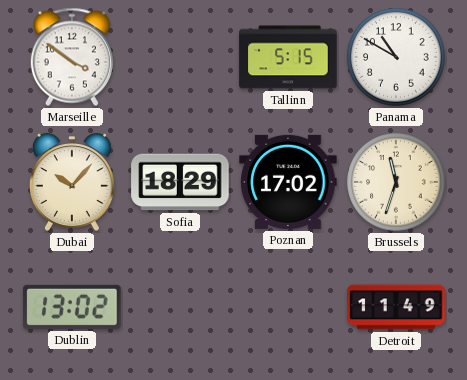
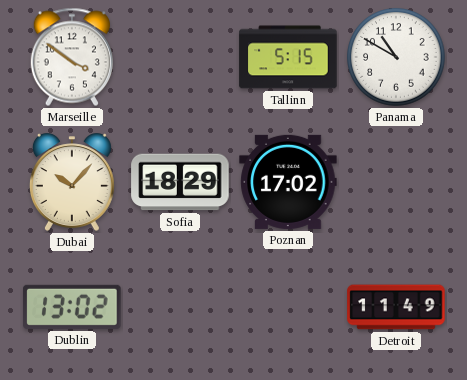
Brussels: 11:33 -> none (396, 182)
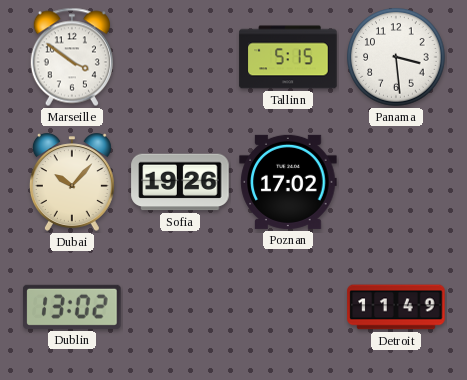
Panama: 10:50 -> 3:29 (396, 57)
Sofia: 18:29 -> 19:26 (180, 182)
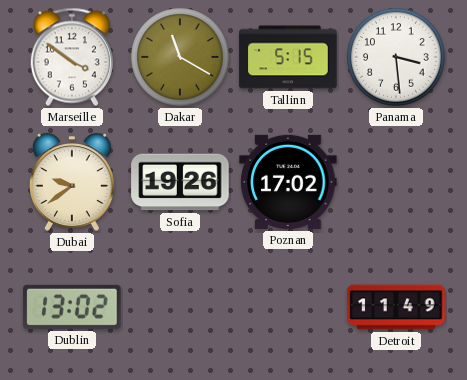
Dakar: none -> 11:20 (180, 57)
Dubai: 10:07 -> 9:39 (72, 182)
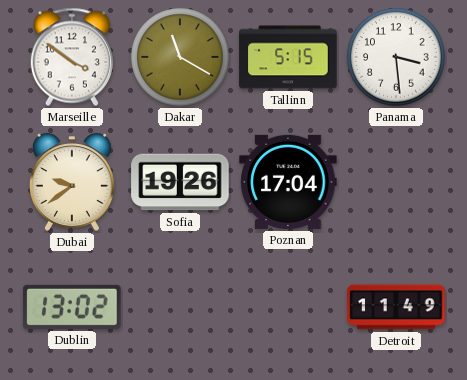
Poznan: 17:02 -> 17:04 (288, 182)
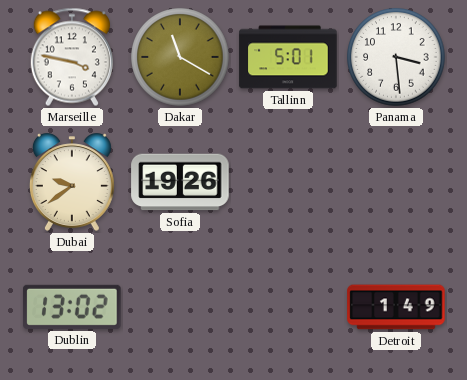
Marseille: 3:51 -> 3:47 (71, 57)
Tallinn: 5:15 -> 5:01 (288, 57)
Poznan: 17:04 -> none (288, 182)
Detroit: 11:49 -> 1:49 (396, 307)
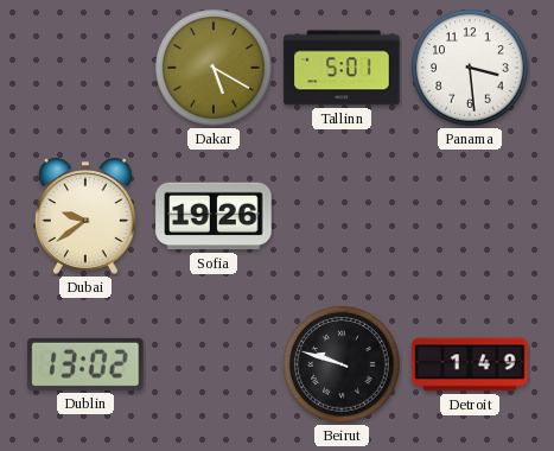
Marseille: 3:47 -> none (71, 57)
Dakar: 11:20 -> 5:20 (214, 68)
Beirut: none -> 9:48 (342, 364)
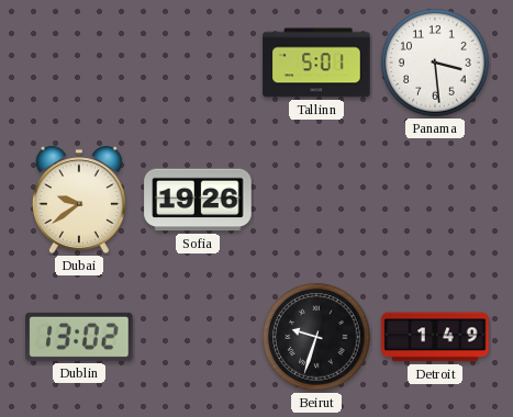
Dakar: 5:20 -> none (214, 68)
Beirut: 9:48 -> 9:33 (316, 337)
